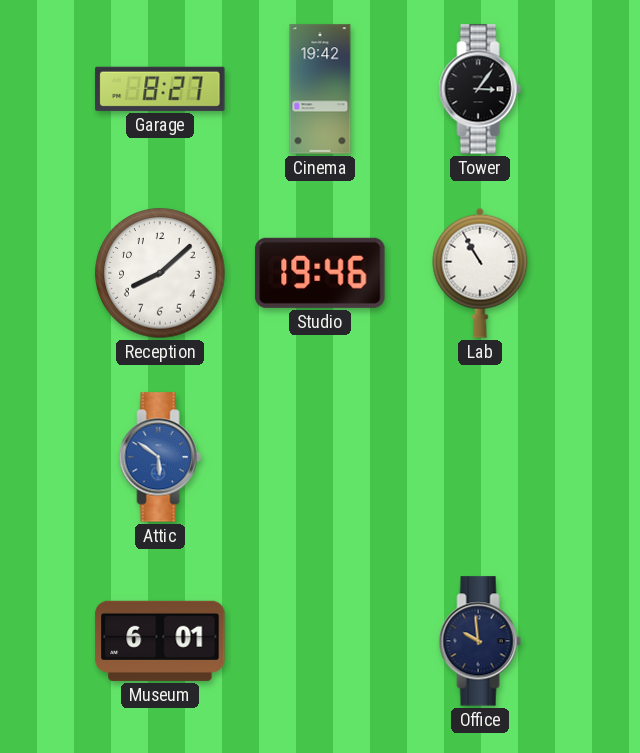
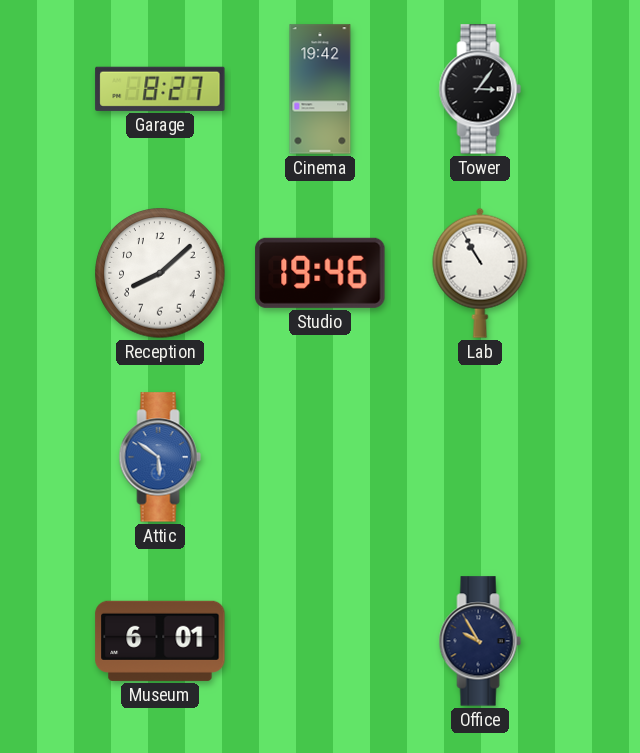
Office: 9:59 -> 9:55 (480, 641)
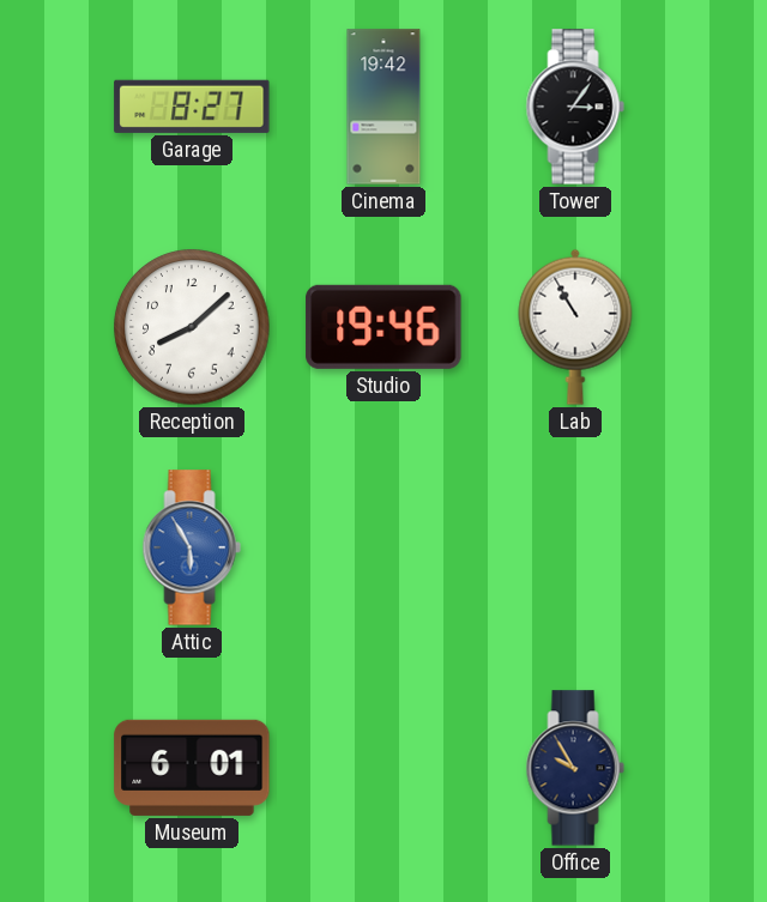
Attic: 5:51 -> 5:55 (192, 547)
